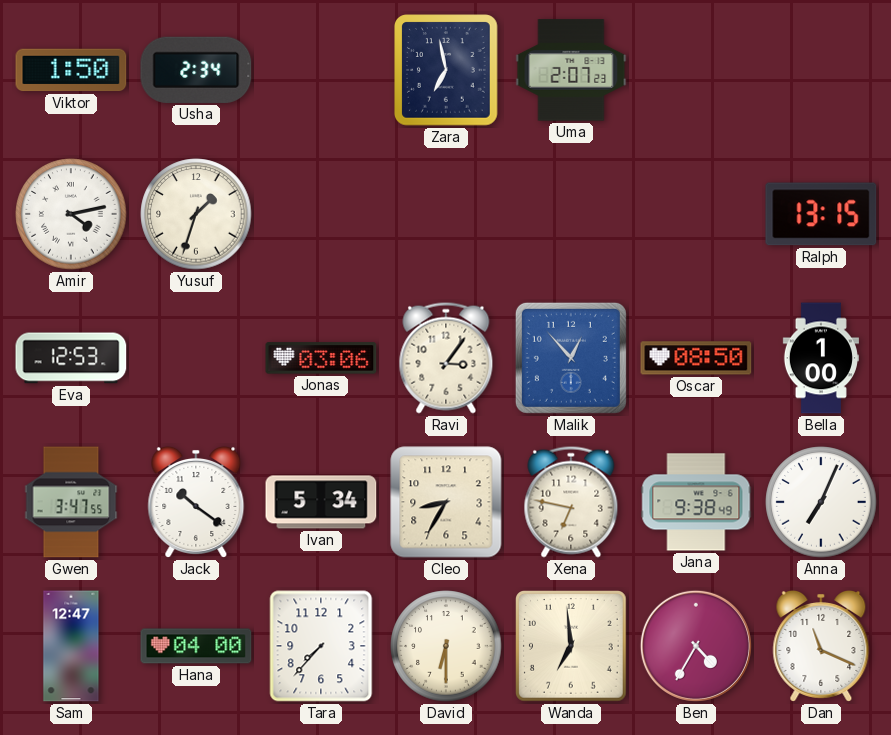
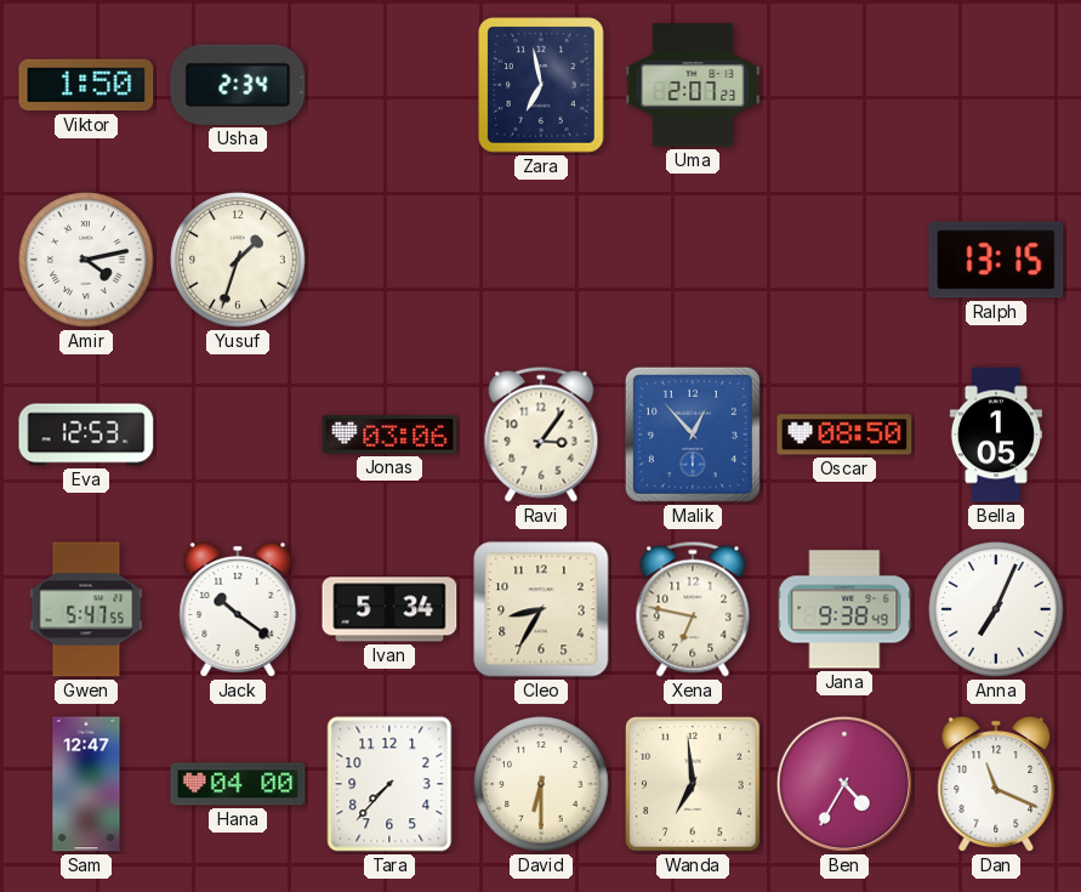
Bella: 1:00 -> 1:05 (996, 434)
Gwen: 3:47 -> 5:47 (86, 609)
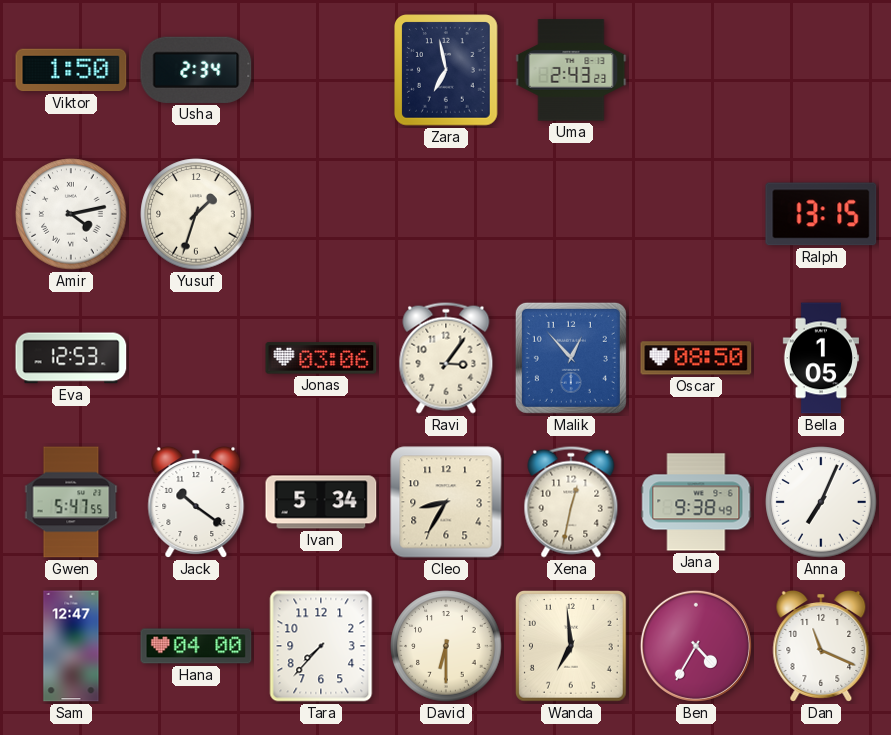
Uma: 2:07 -> 2:43 (571, 70)
Xena: 6:47 -> 12:32 (571, 502)
